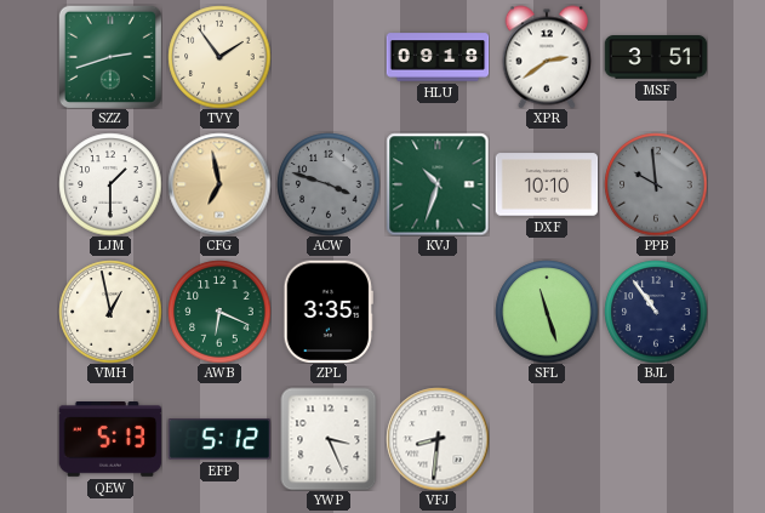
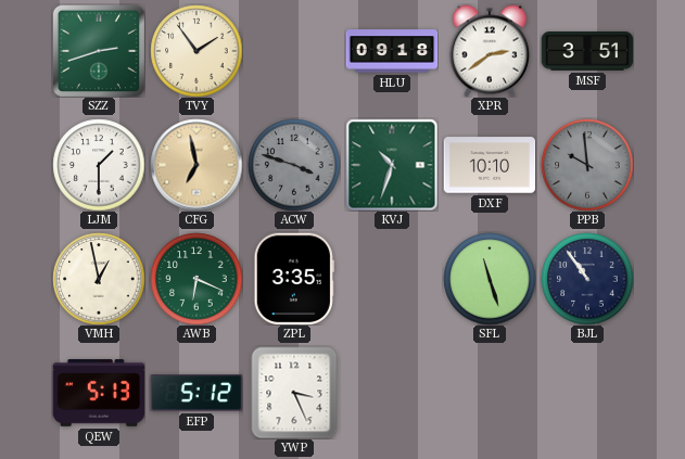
VFJ: 8:31 -> none (438, 439)
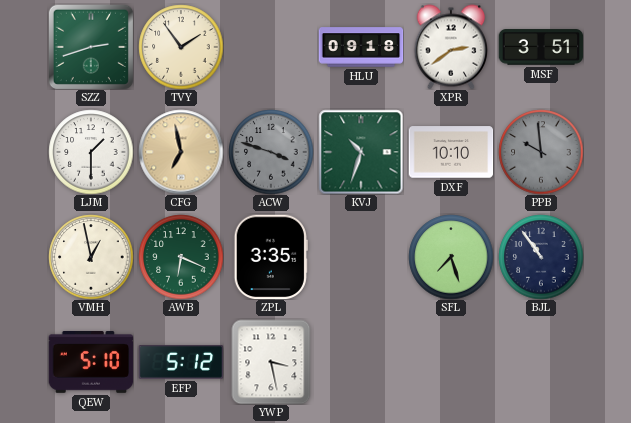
SFL: 11:27 -> 7:27 (451, 257)
QEW: 5:13 -> 5:10 (91, 363)
YWP: 3:26 -> 3:28 (271, 362)
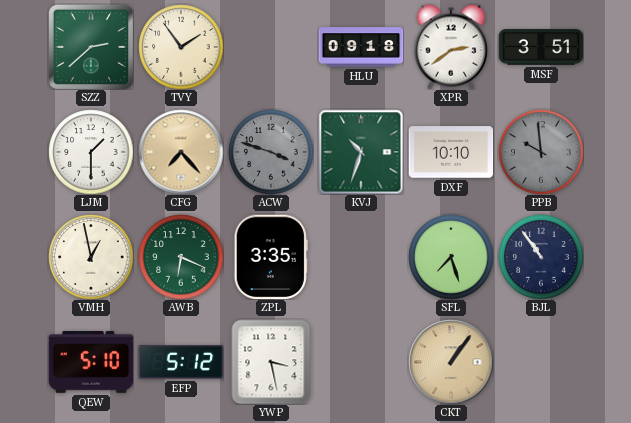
SZZ: 2:42 -> 2:38 (91, 47)
CFG: 6:58 -> 7:23 (181, 152)
CKT: none -> 1:06 (451, 362)
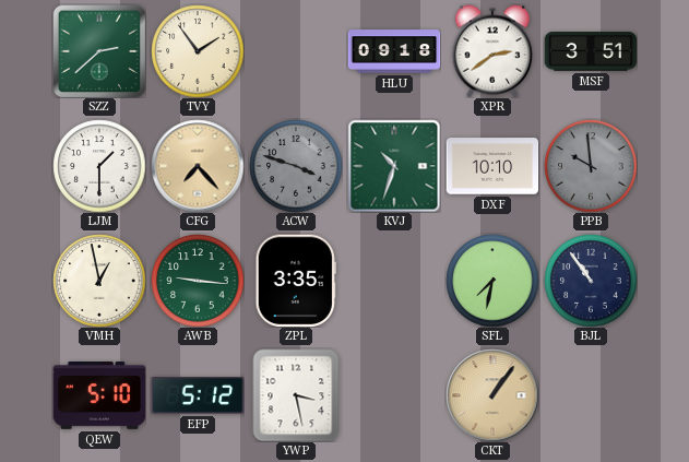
AWB: 6:19 -> 9:16 (198, 281)
SFL: 7:27 -> 7:32 (492, 281)
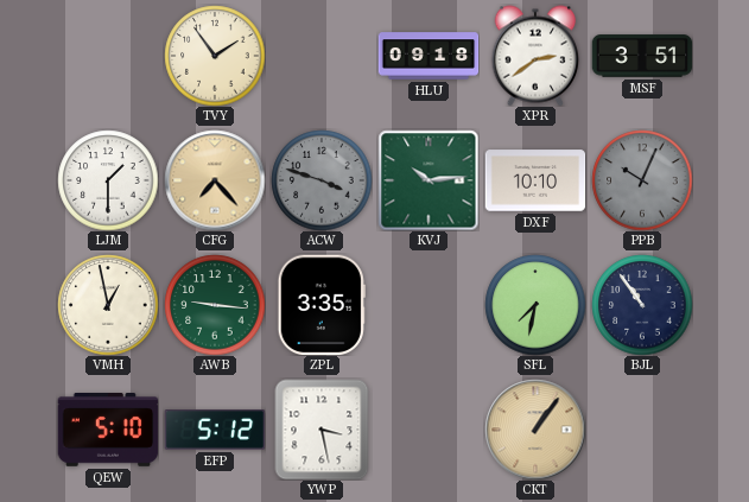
SZZ: 2:38 -> none (99, 51)
KVJ: 10:33 -> 10:14 (429, 180)
PPB: 9:59 -> 10:04 (642, 180)
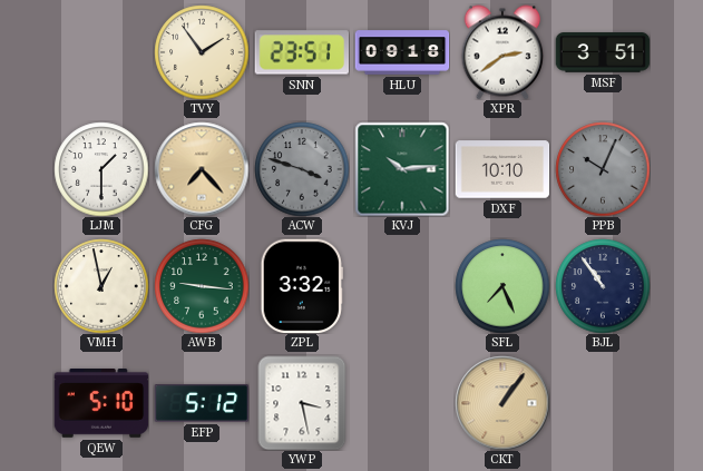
SNN: none -> 23:51 (301, 52)
ZPL: 3:35 -> 3:32 (302, 286)
SFL: 7:32 -> 7:26 (502, 286)
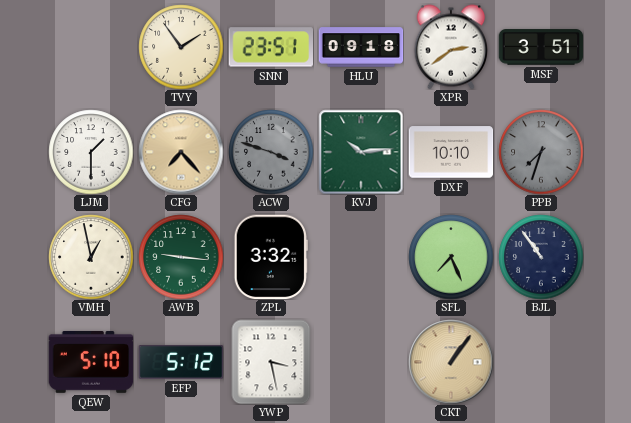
PPB: 10:04 -> 7:33 (541, 152)
